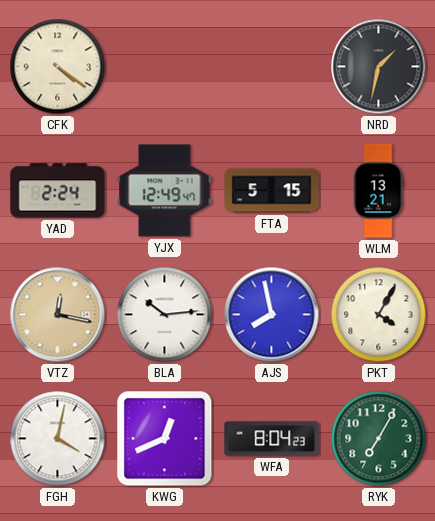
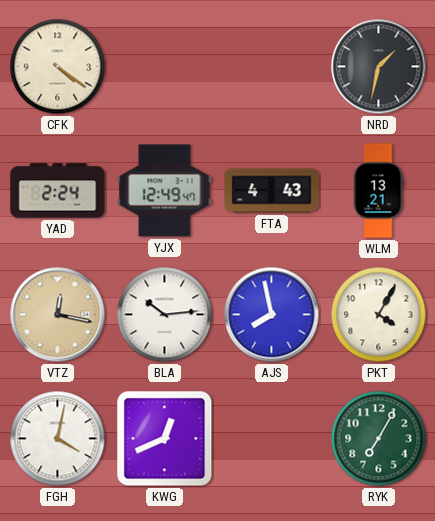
FTA: 5:15 -> 4:43 (272, 191)
WFA: 8:04 -> none (272, 439)
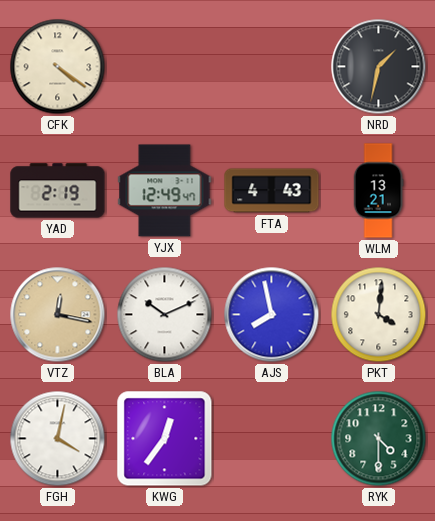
YAD: 2:24 -> 2:19 (58, 191)
BLA: 10:14 -> 10:11 (165, 315)
PKT: 4:05 -> 4:01 (379, 315)
KWG: 12:41 -> 12:36 (165, 439)
RYK: 7:05 -> 4:30 (379, 439)
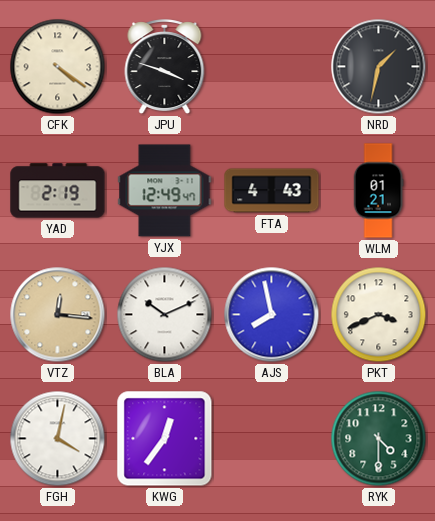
JPU: none -> 3:48 (165, 67)
WLM: 13:21 -> 01:21 (378, 191)
VTZ: 12:17 -> 12:16 (58, 315)
PKT: 4:01 -> 3:41 (379, 315)
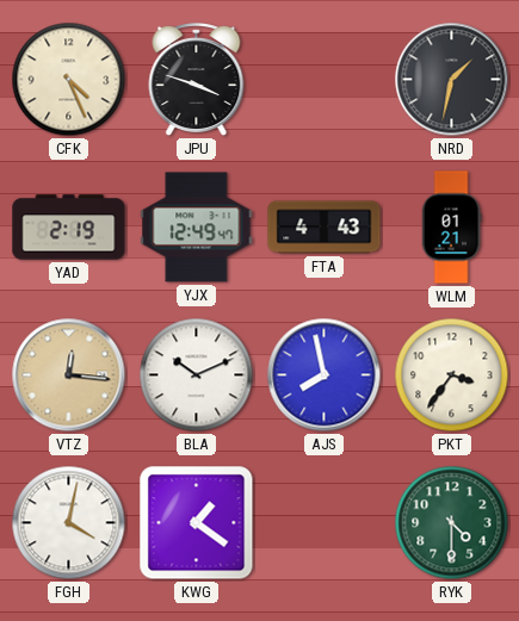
CFK: 4:21 -> 4:26 (69, 80)
PKT: 3:41 -> 3:36 (452, 375)
KWG: 12:36 -> 1:21 (197, 523)
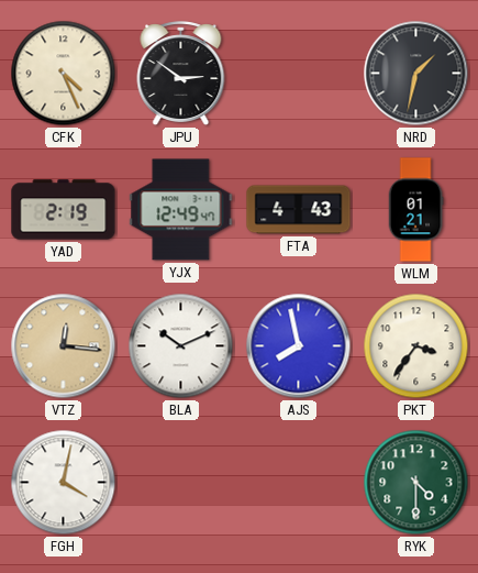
JPU: 3:48 -> 2:51 (181, 74)
KWG: 1:21 -> none (197, 523)
